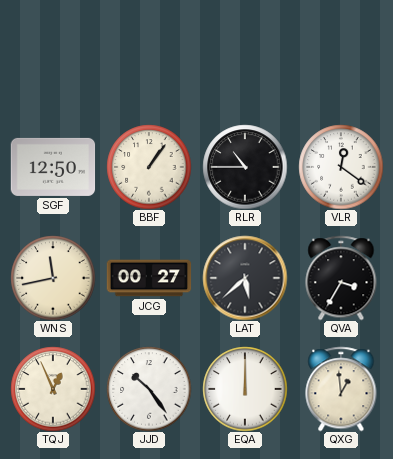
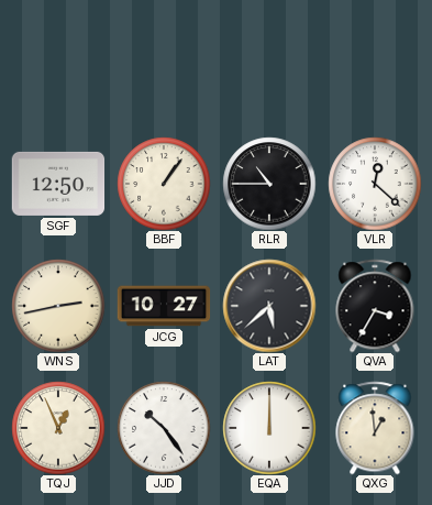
VLR: 12:21 -> 12:22 (375, 184)
WNS: 11:43 -> 2:43 (58, 306)
JCG: 00:27 -> 10:27 (164, 306)
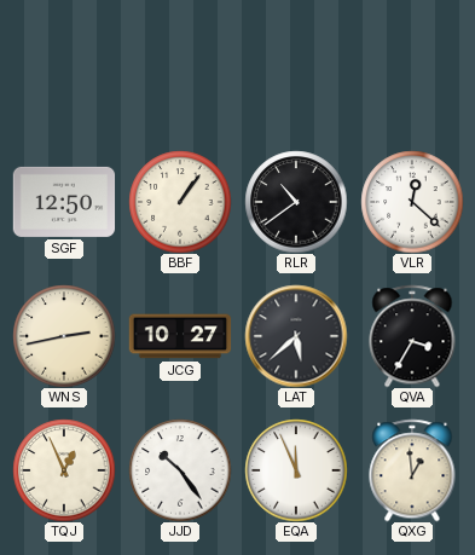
RLR: 10:45 -> 10:39 (296, 202)
EQA: 12:00 -> 11:56 (296, 470)
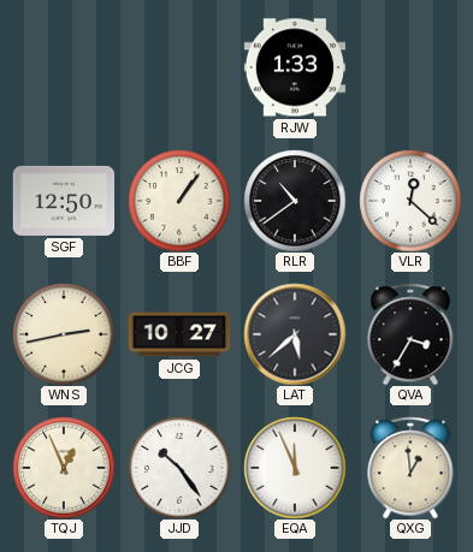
RJW: none -> 1:33 (295, 67)
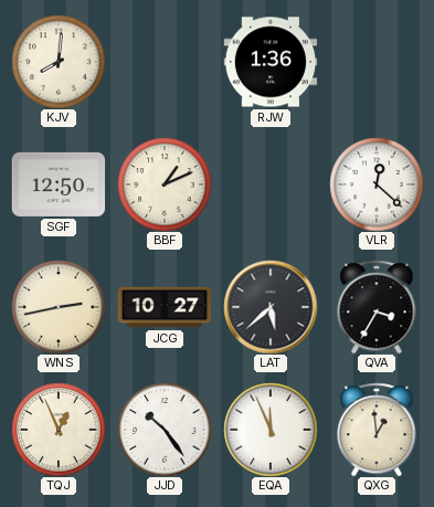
KJV: none -> 8:01 (59, 62)
RJW: 1:33 -> 1:36 (271, 62)
BBF: 1:06 -> 1:11 (165, 184)
RLR: 10:39 -> none (295, 201)
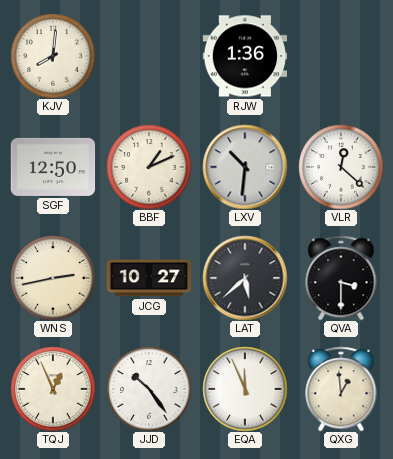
LXV: none -> 10:31 (245, 167)
QVA: 3:35 -> 3:30 (341, 278)
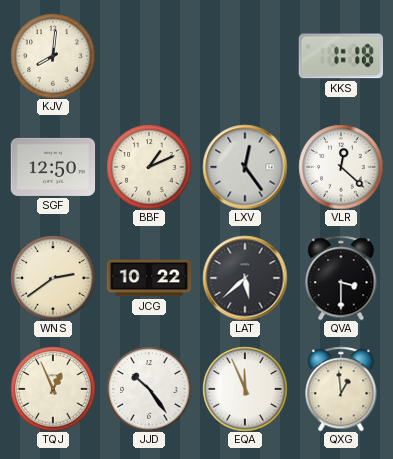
RJW: 1:36 -> none (245, 56)
KKS: none -> 1:18 (340, 56)
LXV: 10:31 -> 12:24 (245, 167)
WNS: 2:43 -> 2:39 (53, 278)
JCG: 10:27 -> 10:22 (149, 278)
